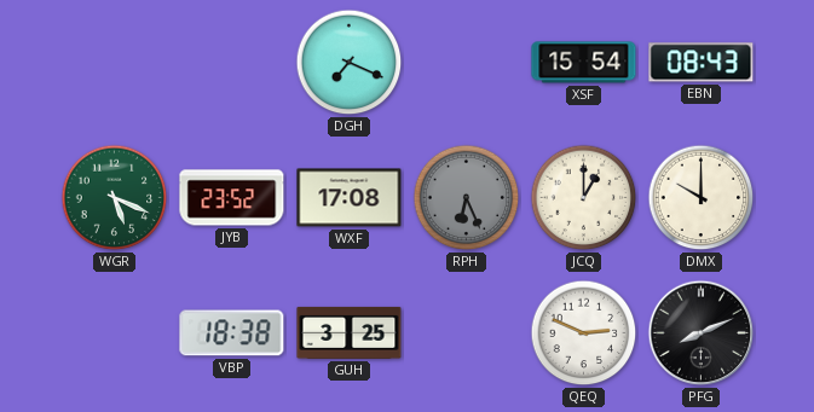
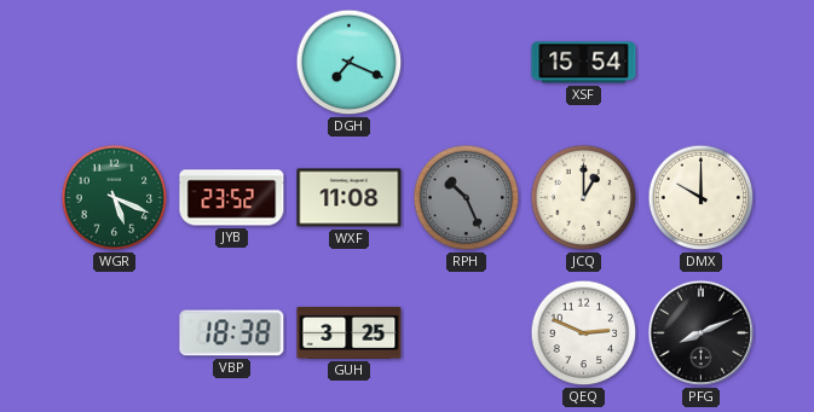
EBN: 08:43 -> none (702, 63)
WXF: 17:08 -> 11:08 (350, 198)
RPH: 6:26 -> 10:26 (467, 198)
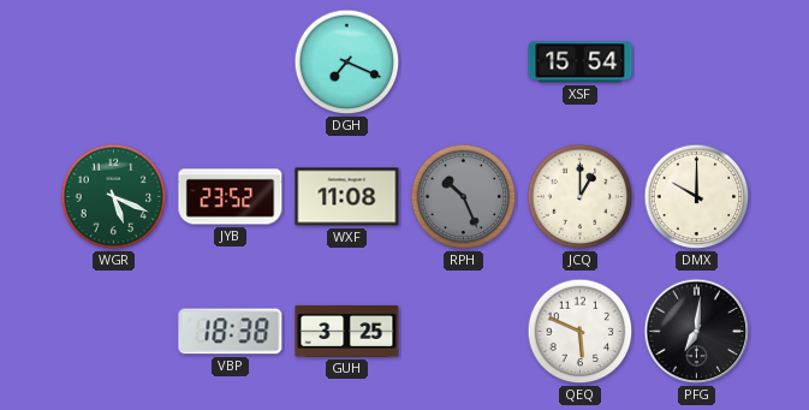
QEQ: 2:49 -> 5:49 (581, 332)
PFG: 8:11 -> 7:01 (697, 332)
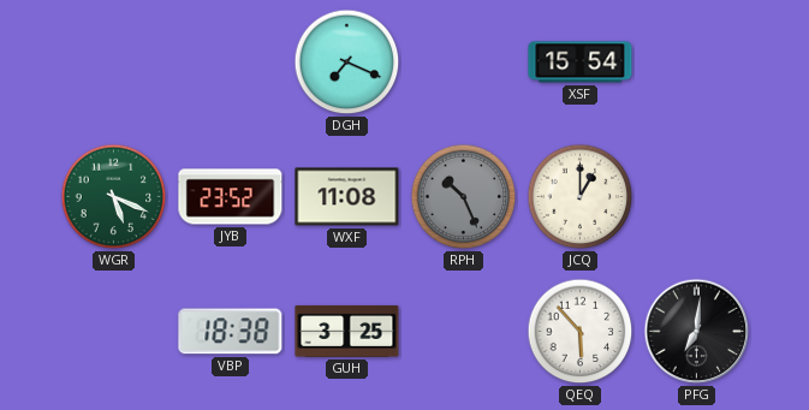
DMX: 10:00 -> none (697, 197)
QEQ: 5:49 -> 5:53 (581, 332)
